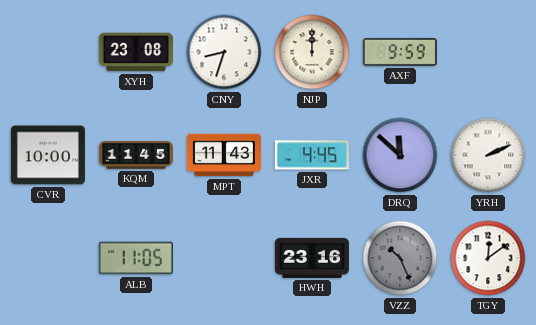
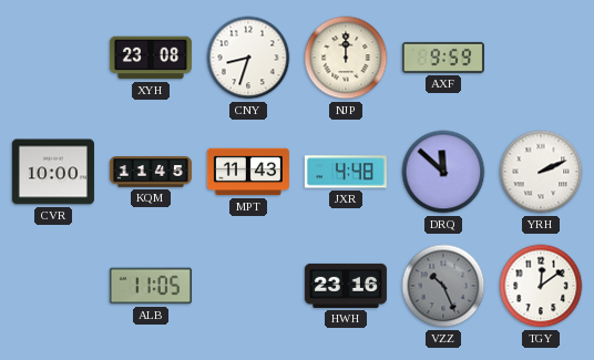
JXR: 4:45 -> 4:48 (346, 172)
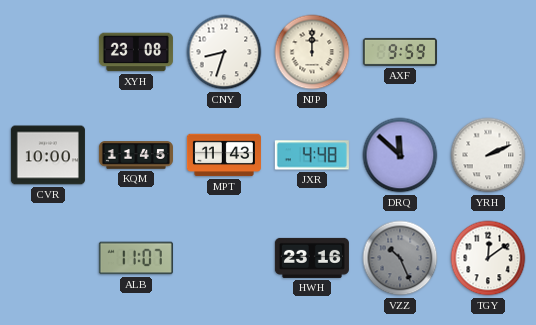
ALB: 11:05 -> 11:07 (136, 258)
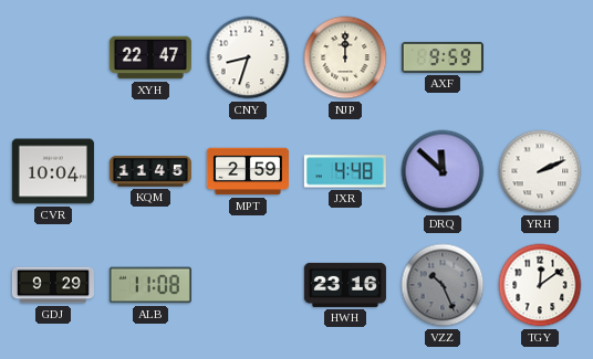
XYH: 23:08 -> 22:47 (150, 57)
CVR: 10:00 -> 10:04 (53, 171)
MPT: 11:43 -> 2:59 (248, 171)
GDJ: none -> 9:29 (53, 285)
ALB: 11:07 -> 11:08 (150, 285)
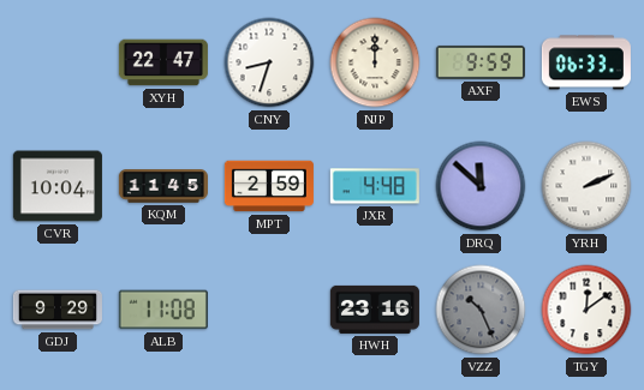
EWS: none -> 06:33 (586, 62)
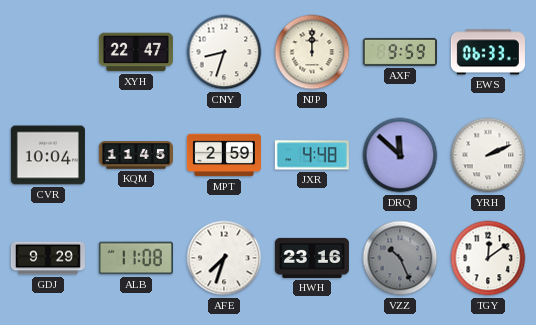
AFE: none -> 7:33 (224, 258)
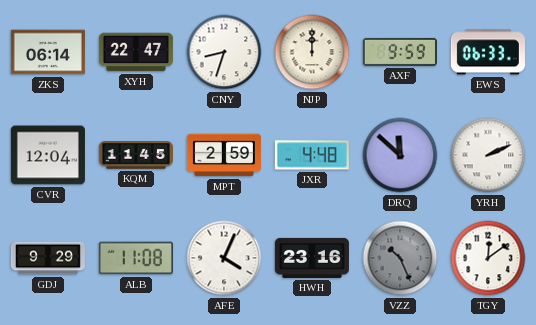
ZKS: none -> 06:14 (48, 52)
CVR: 10:04 -> 12:04 (48, 155)
AFE: 7:33 -> 4:04 (224, 258)
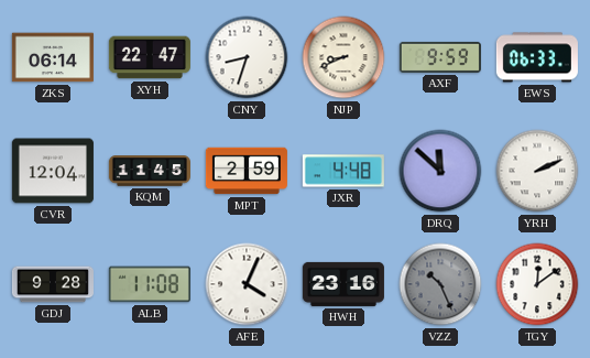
NJP: 12:00 -> 8:41 (343, 57)
GDJ: 9:29 -> 9:28 (53, 284)
